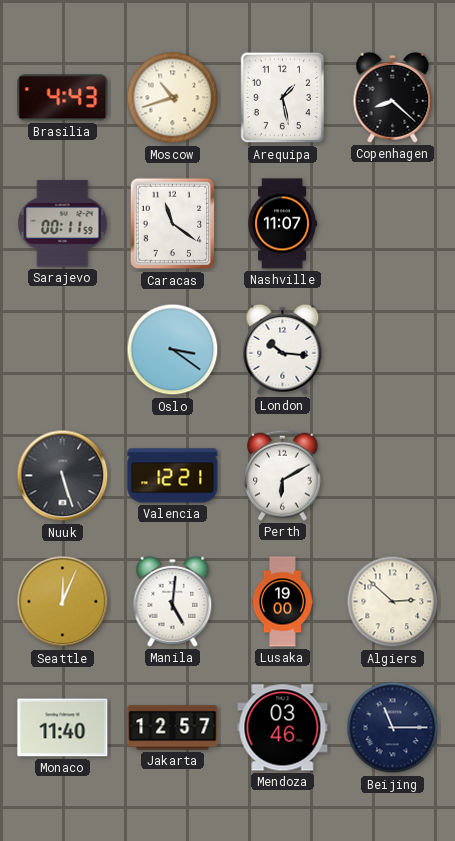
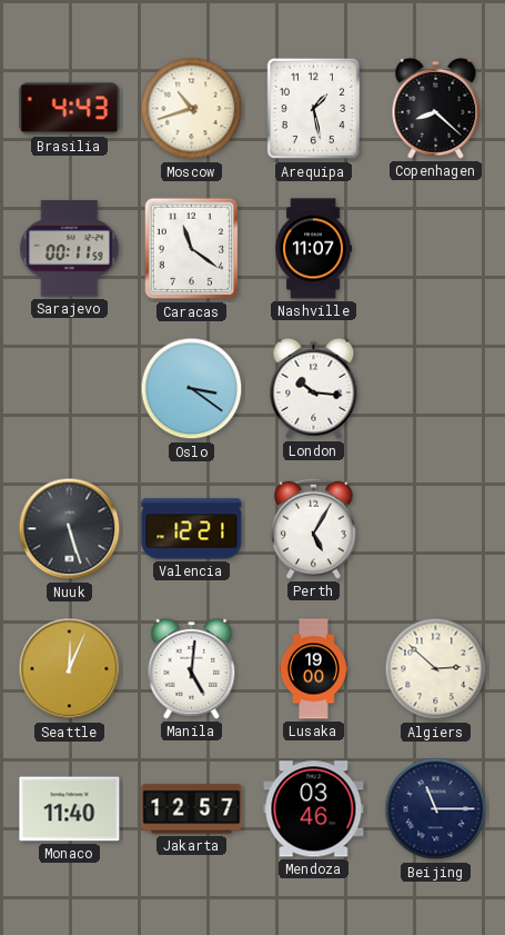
Perth: 6:10 -> 5:05 (314, 528)
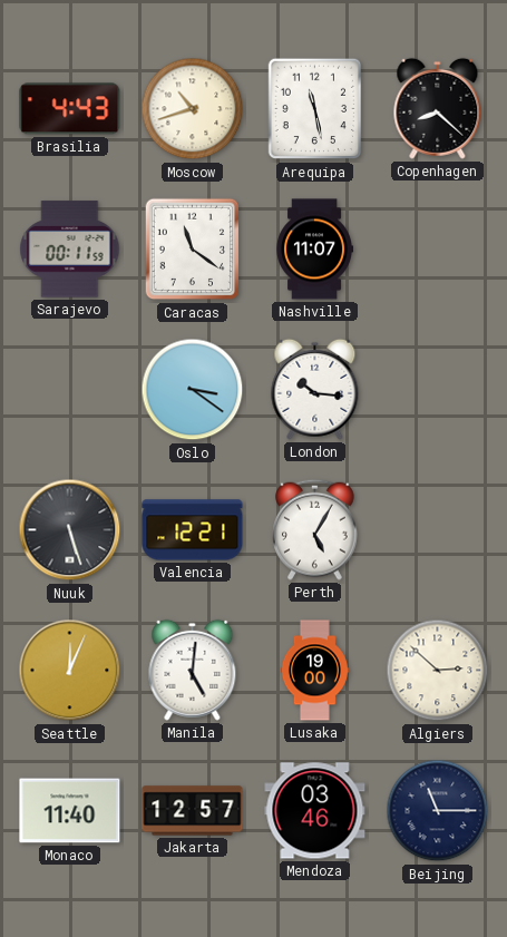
Arequipa: 1:28 -> 11:28 (315, 109)
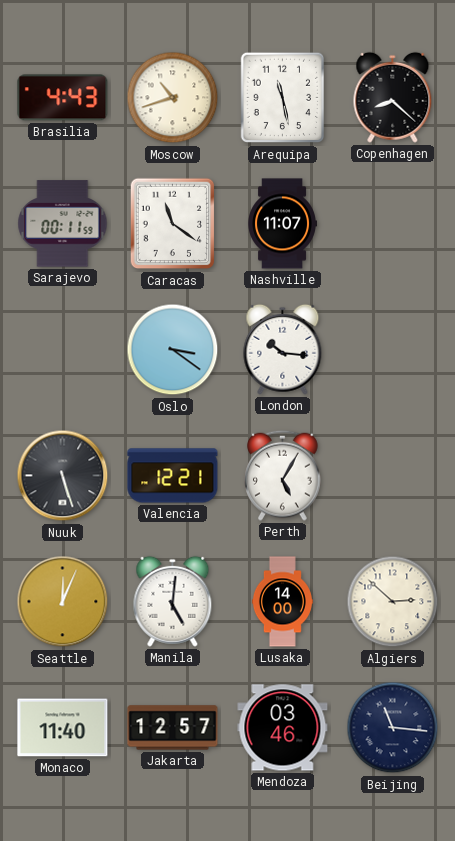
Lusaka: 19:00 -> 14:00 (282, 602)
Beijing: 11:15 -> 11:16 (393, 728)
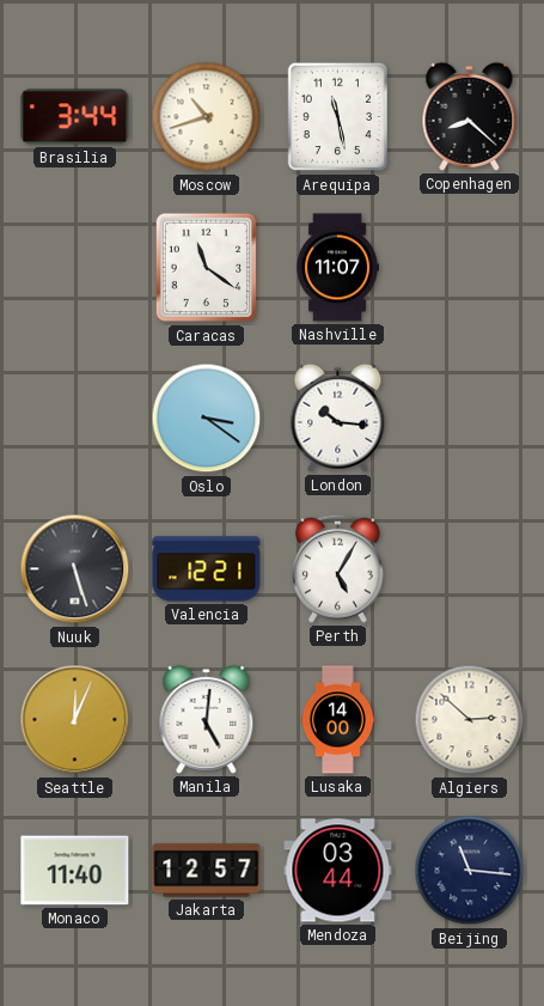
Brasilia: 4:43 -> 3:44 (75, 117)
Sarajevo: 00:11 -> none (63, 224)
Mendoza: 03:46 -> 03:44 (338, 871)
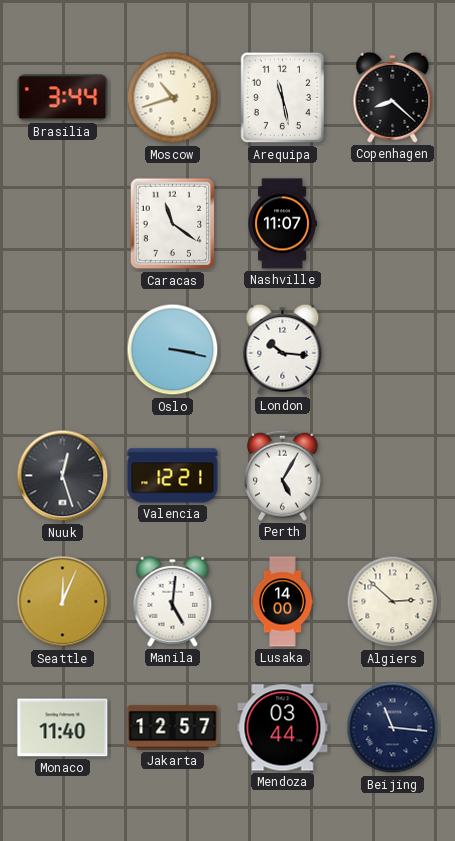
Oslo: 3:21 -> 3:17 (173, 350)
Nuuk: 5:27 -> 12:27 (63, 476)
